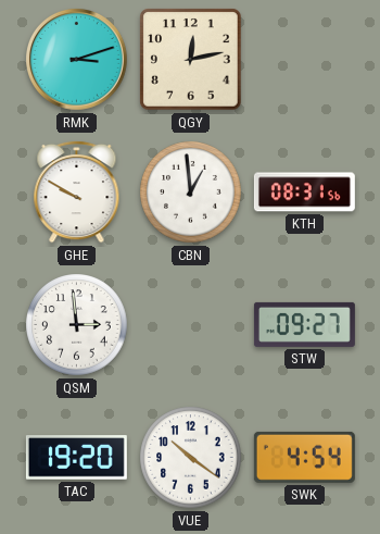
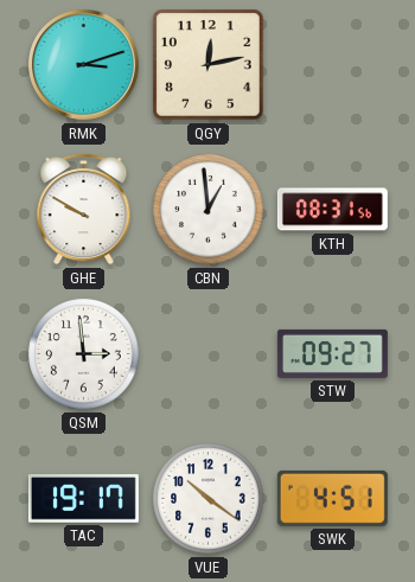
TAC: 19:20 -> 19:17 (83, 499)
SWK: 4:54 -> 4:51 (332, 498)
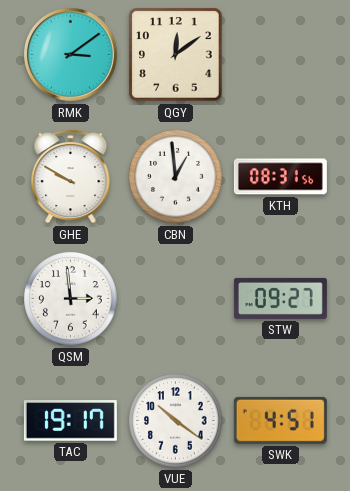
RMK: 3:12 -> 3:09 (71, 55)
QGY: 12:13 -> 12:09 (176, 55)
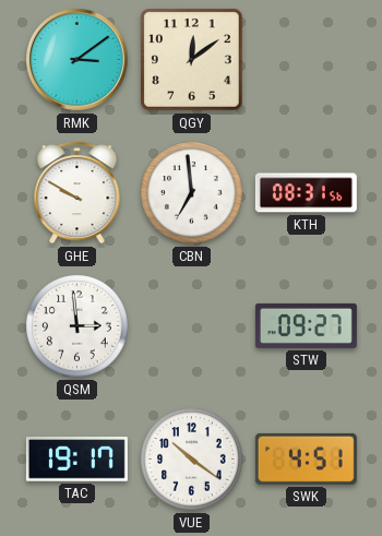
CBN: 12:59 -> 6:59 (192, 193)
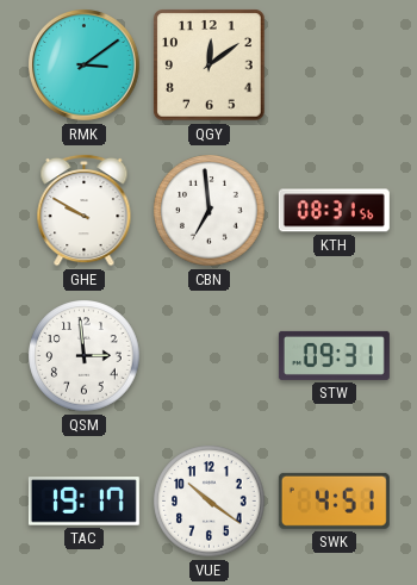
STW: 09:27 -> 09:31 (334, 355)
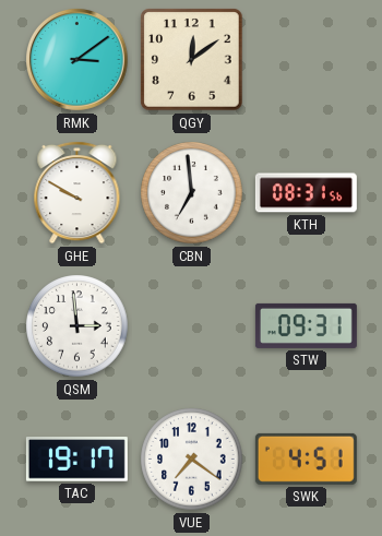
VUE: 10:21 -> 7:21 (192, 460)
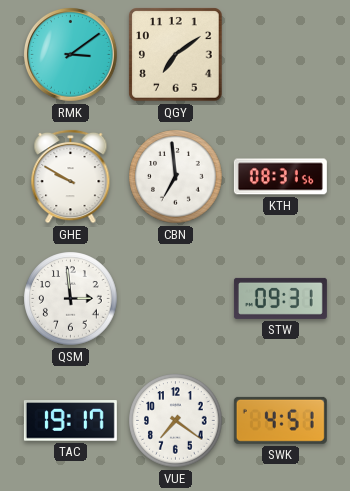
QGY: 12:09 -> 7:09 (176, 55)
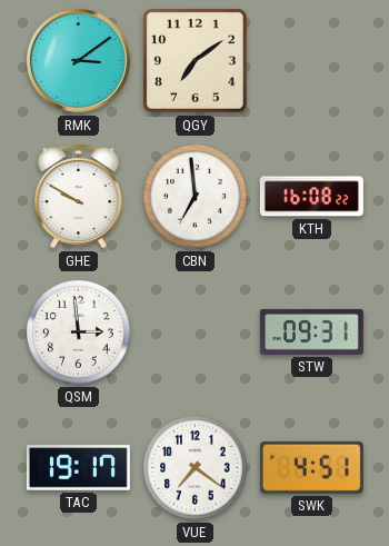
KTH: 08:31 -> 16:08 (311, 197)
